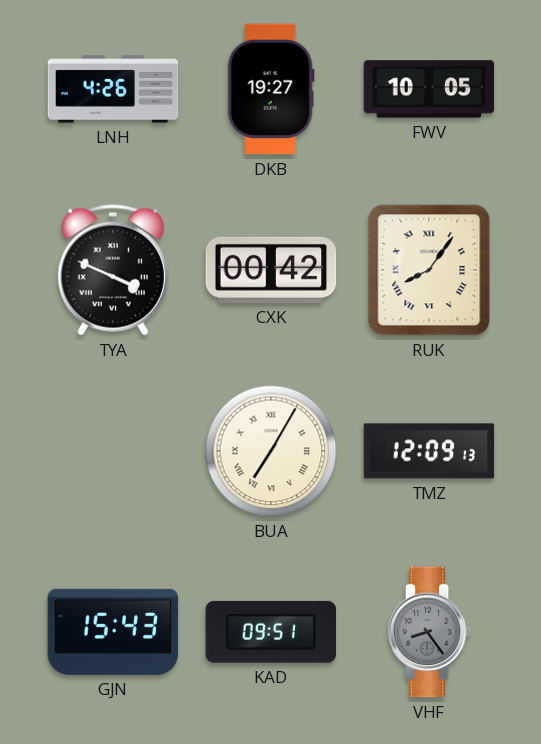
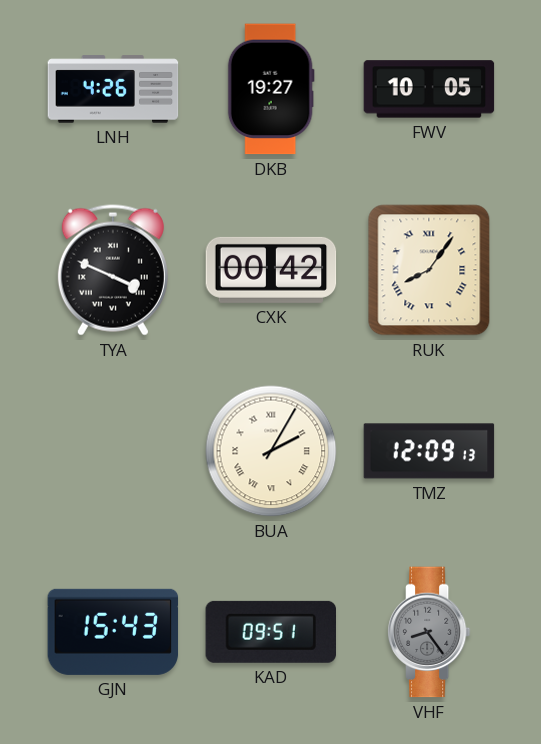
BUA: 7:05 -> 2:05 (271, 451)
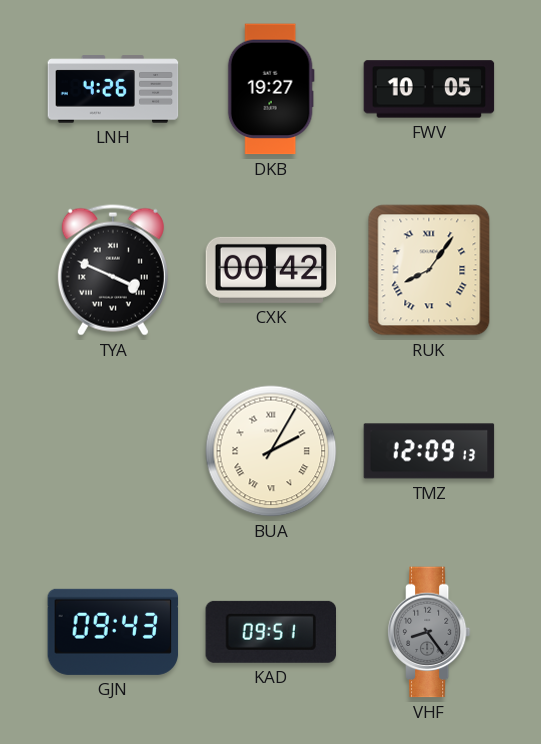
GJN: 15:43 -> 09:43 (113, 632)
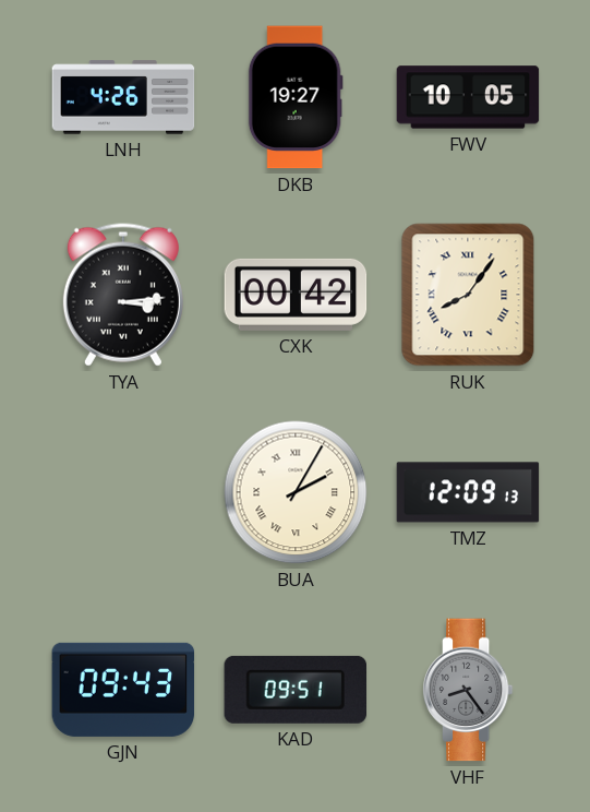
TYA: 3:49 -> 3:14 (123, 295)
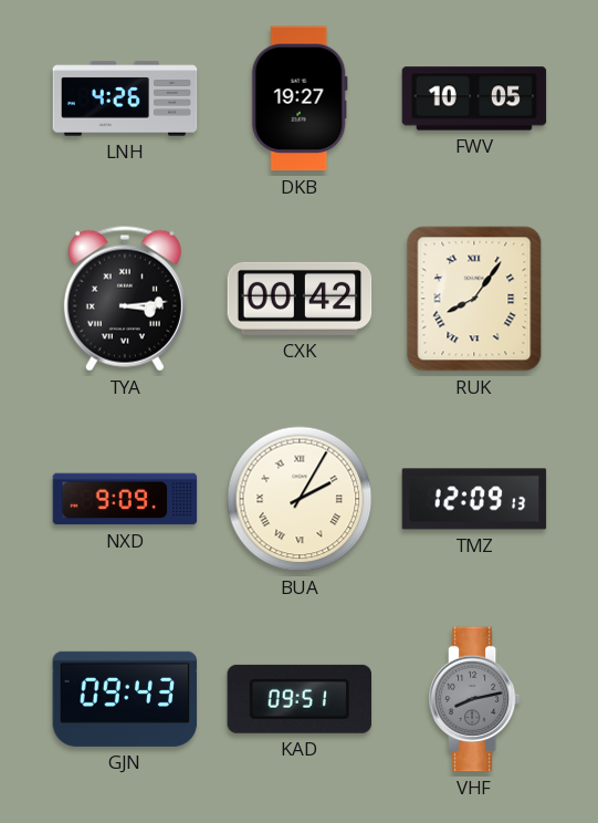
NXD: none -> 9:09 (125, 499)
VHF: 8:24 -> 8:13 (474, 699)
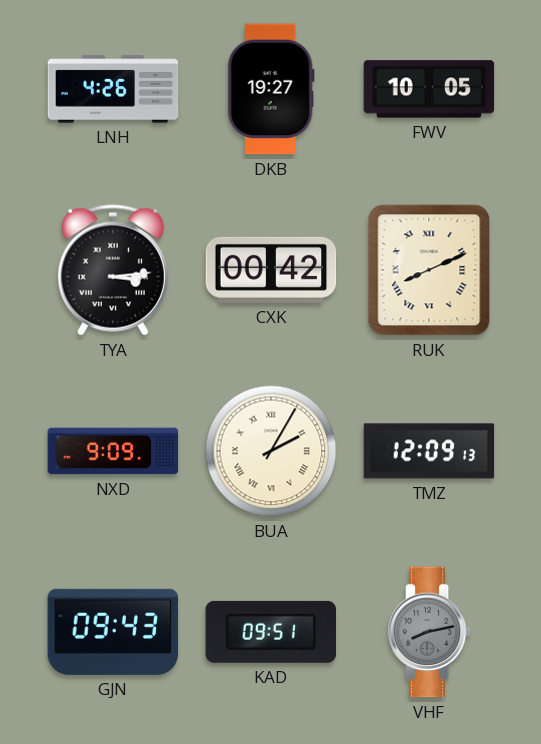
RUK: 8:06 -> 8:11 (429, 270)
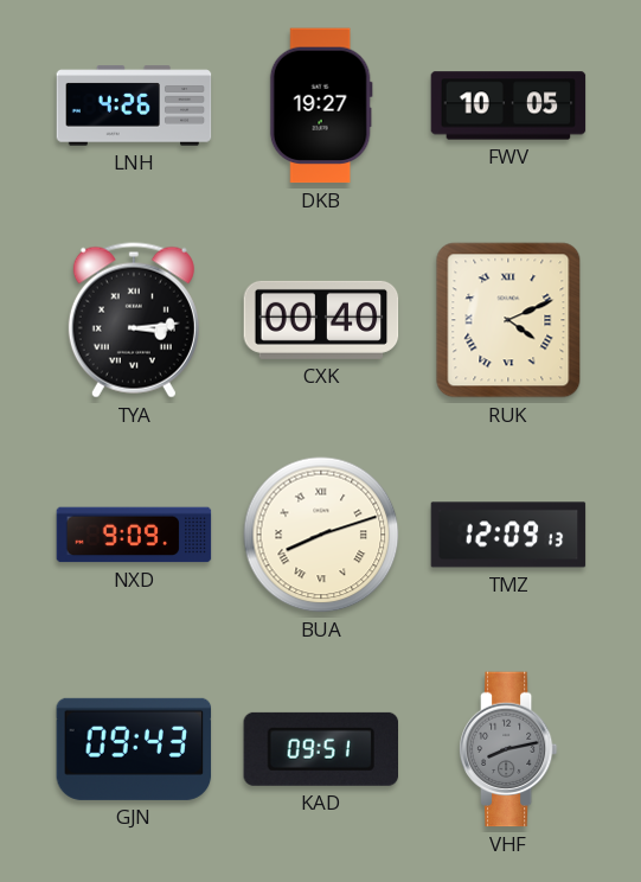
CXK: 00:42 -> 00:40 (321, 320)
RUK: 8:11 -> 4:11 (508, 320)
BUA: 2:05 -> 8:12 (321, 535)
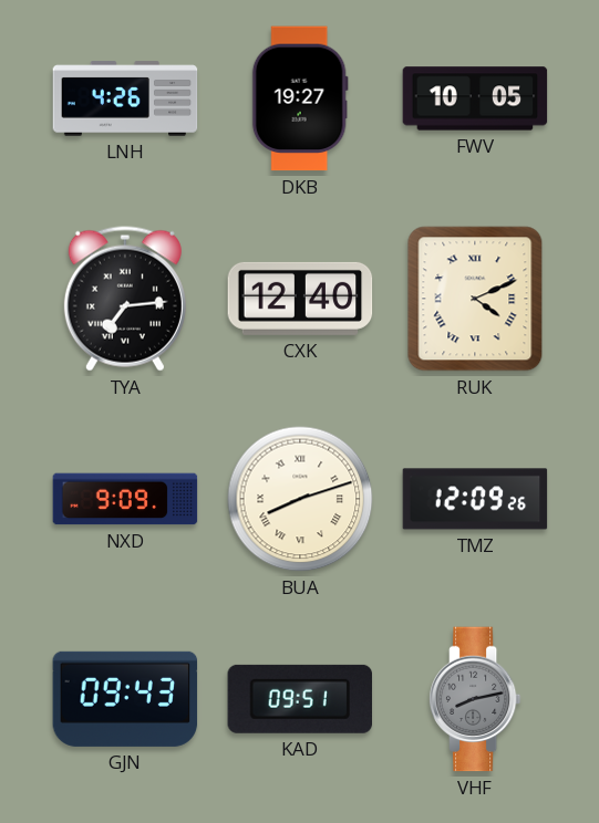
TYA: 3:14 -> 7:14 (125, 299)
CXK: 00:40 -> 12:40 (300, 299)
TMZ: 12:09:13 -> 12:09:26 (475, 499)
